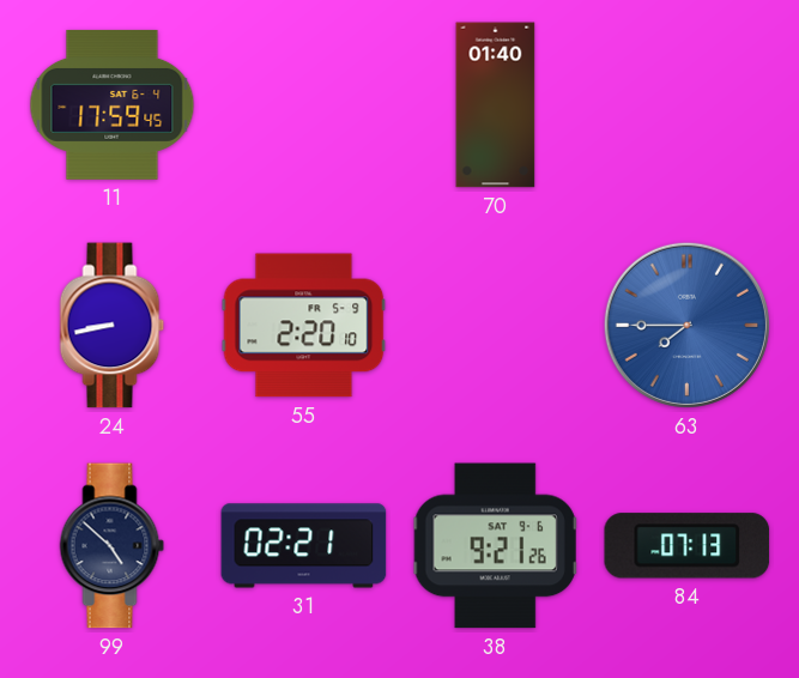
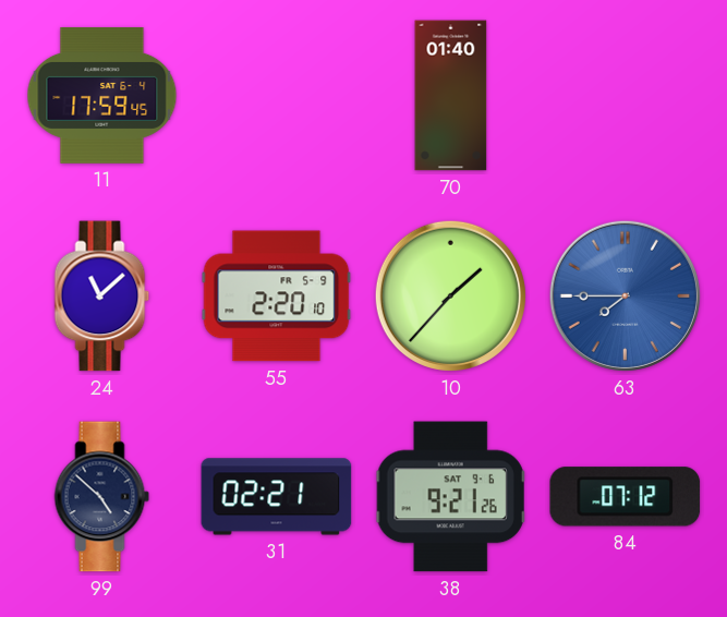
24: 8:43 -> 11:08 (102, 297)
10: none -> 1:37 (450, 295)
84: 07:13 -> 07:12 (626, 497)
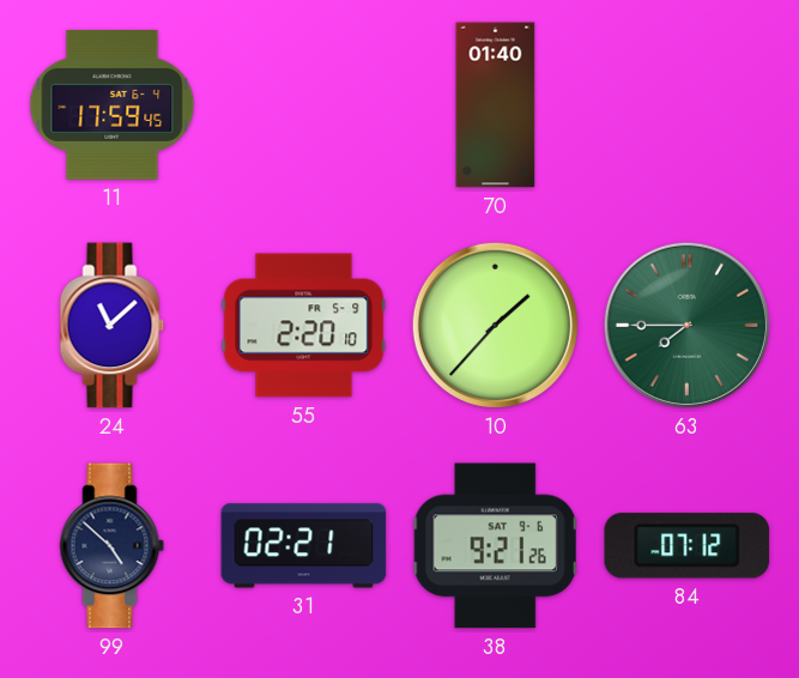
63 dial: blue -> green (686, 325)
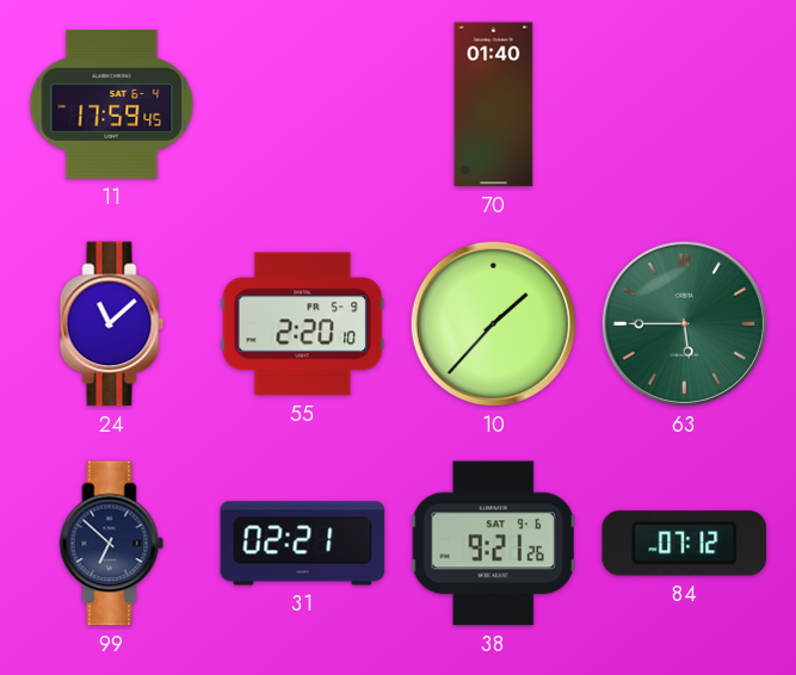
63: 7:45 -> 5:45 (684, 323)
99: 4:52 -> 6:52 (112, 544)
